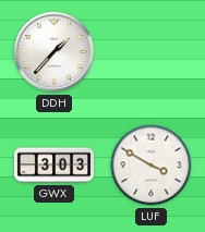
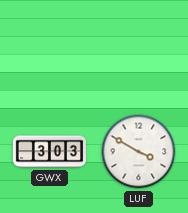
DDH: 1:37 -> none (55, 52)
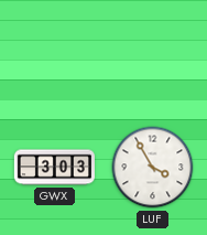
LUF: 3:50 -> 3:55 (153, 168)
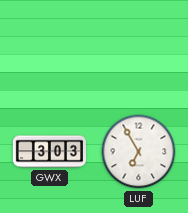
LUF: 3:55 -> 6:55 (139, 152)
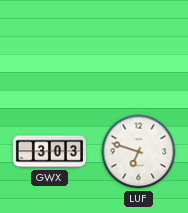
LUF: 6:55 -> 6:48 (139, 152)
